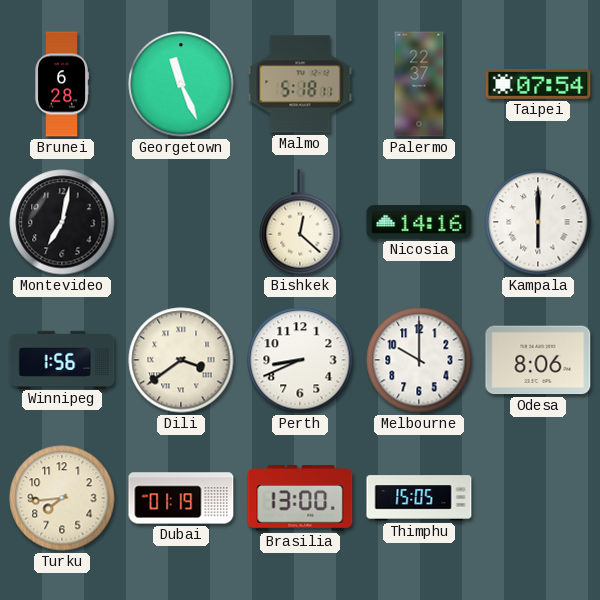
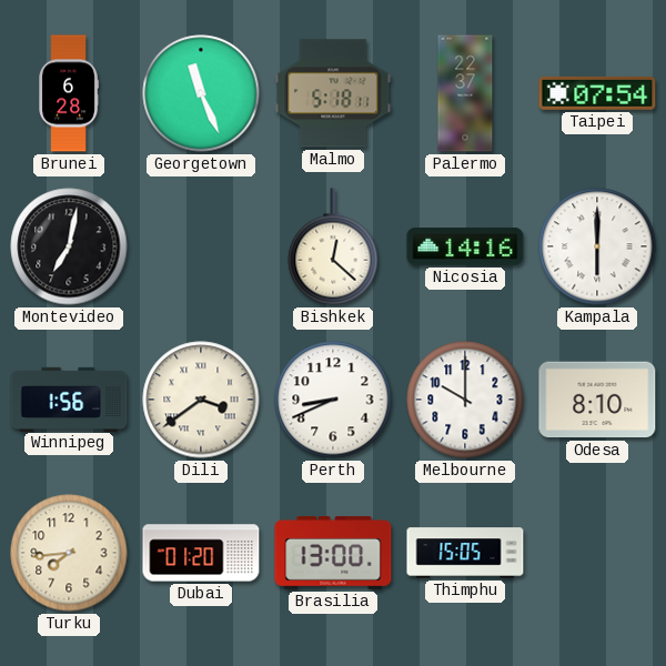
Odesa: 8:06 -> 8:10 (597, 400)
Dubai: 01:19 -> 01:20 (201, 553)
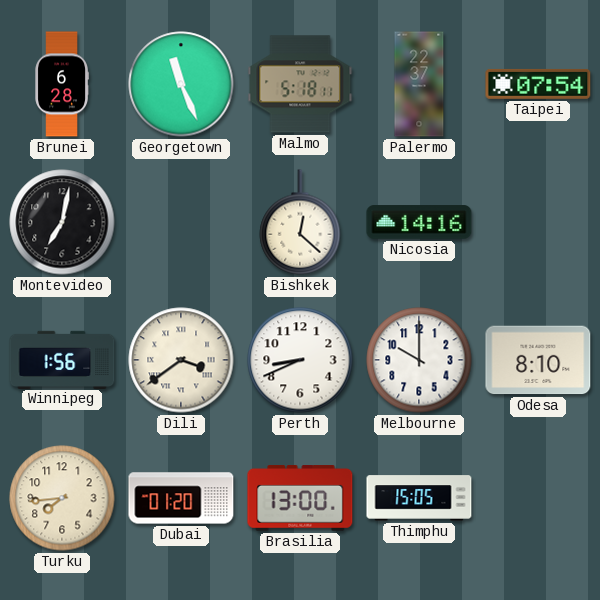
Kampala: 6:00 -> none (597, 246)
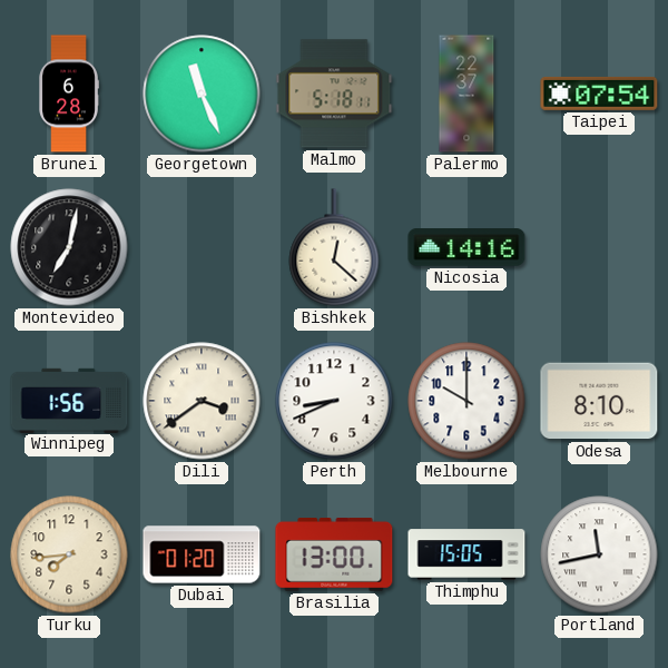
Portland: none -> 11:43 (599, 554)
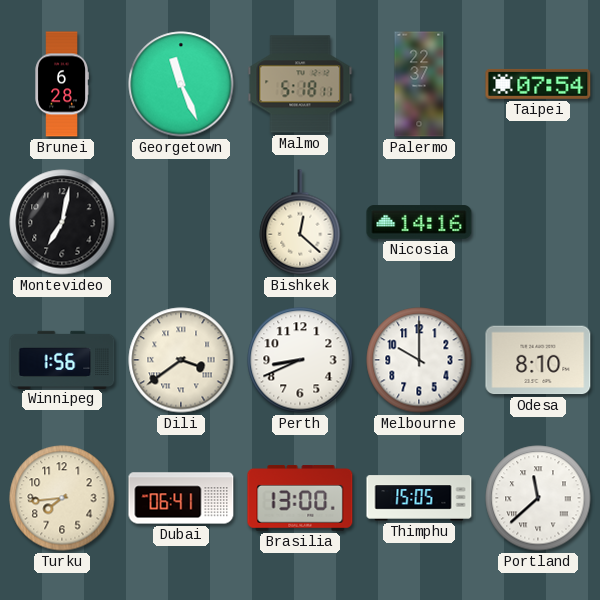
Dubai: 01:20 -> 06:41 (181, 498)
Portland: 11:43 -> 11:38 (538, 498)
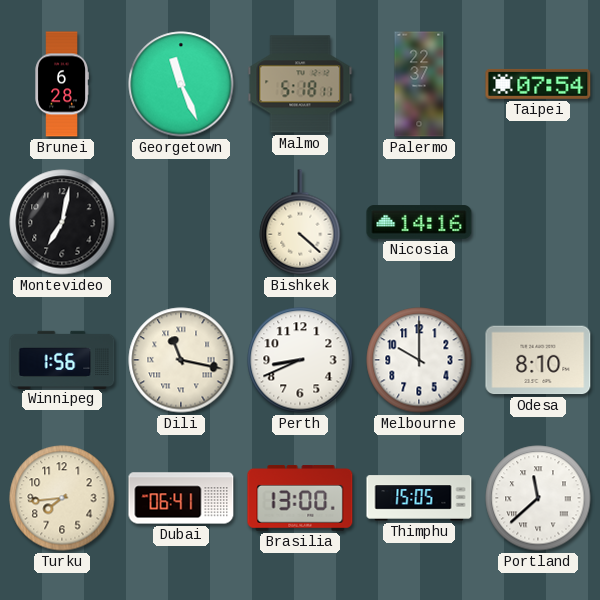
Bishkek: 12:22 -> 4:22 (300, 222)
Dili: 3:39 -> 11:17 (181, 360)
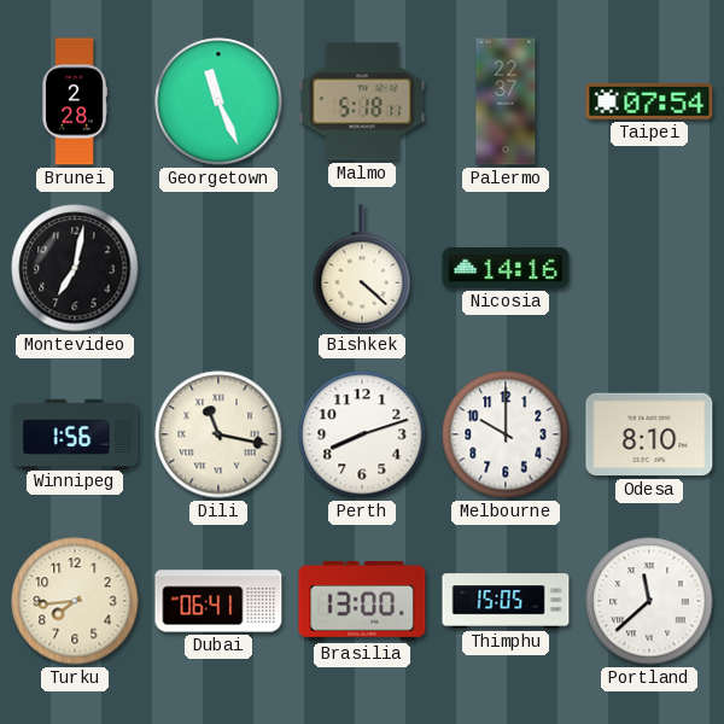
Brunei: 6:28 -> 2:28 (75, 101)
Perth: 8:41 -> 8:12 (362, 434)
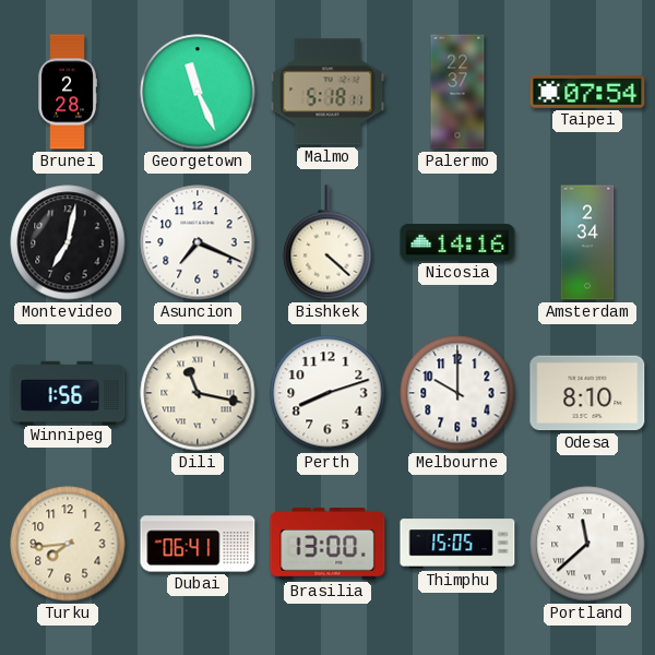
Asuncion: none -> 7:19 (198, 242)
Amsterdam: none -> 2:34 (587, 242)
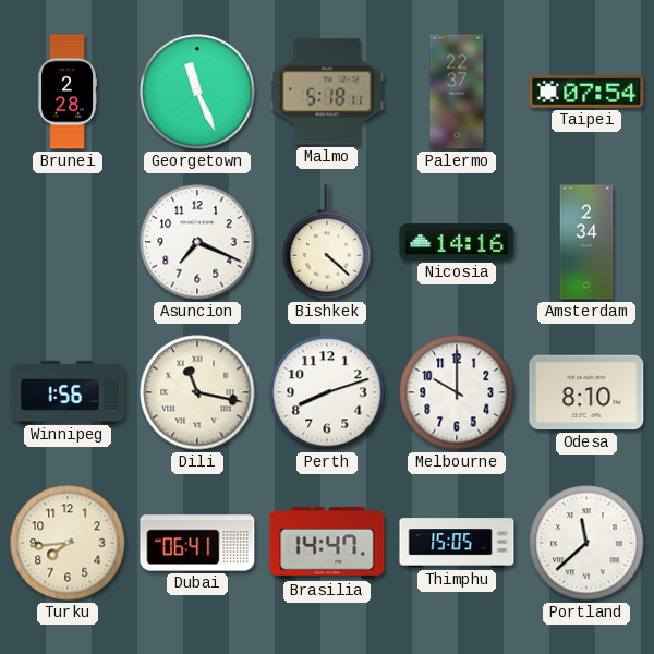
Montevideo: 7:02 -> none (68, 242)
Brasilia: 13:00 -> 14:47 (327, 544)
